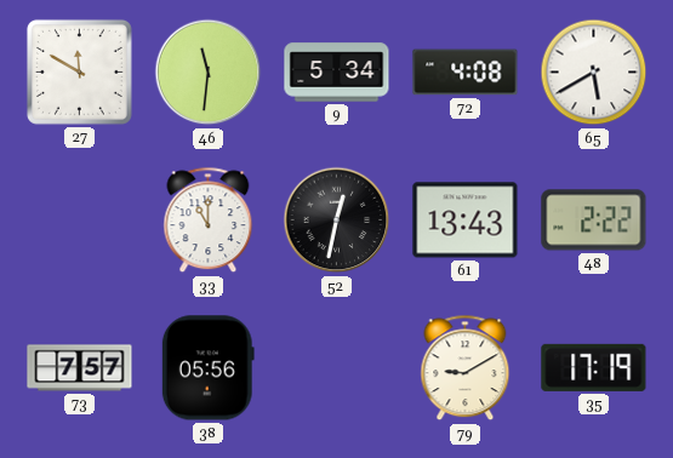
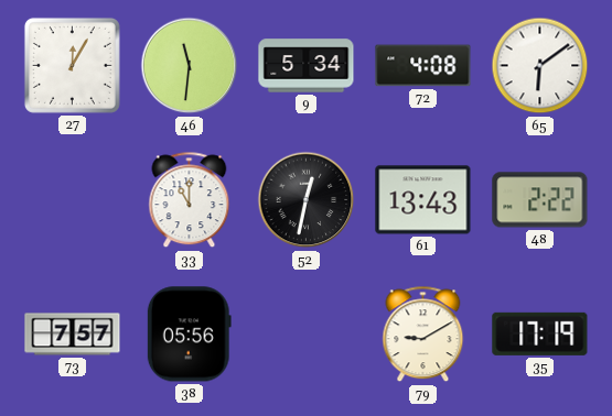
27: 11:50 -> 12:05 (72, 65)
65: 5:40 -> 6:09 (540, 66)
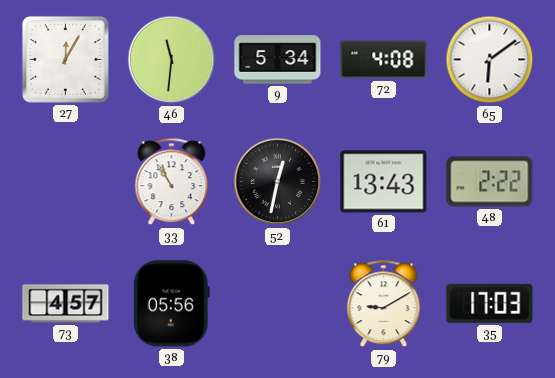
33: 11:00 -> 10:55 (172, 182)
73: 7:57 -> 4:57 (66, 304)
35: 17:19 -> 17:03 (490, 303)
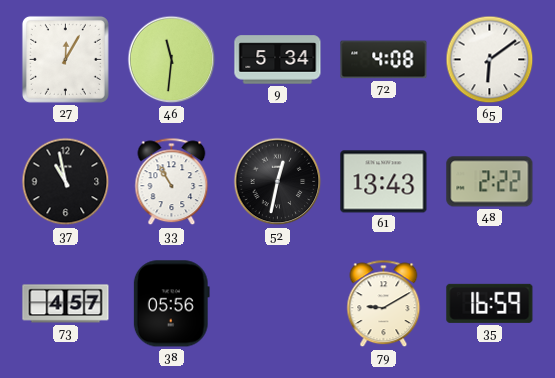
37: none -> 10:58 (66, 182)
35: 17:03 -> 16:59 (490, 303)
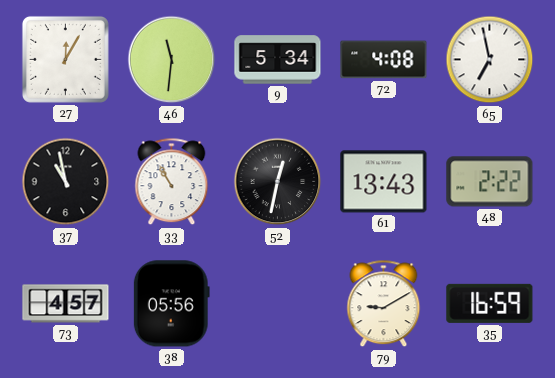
65: 6:09 -> 6:58 (490, 60)
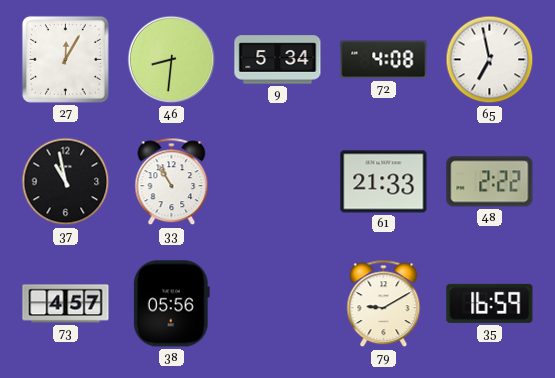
46: 11:31 -> 8:31 (172, 60)
52: 12:32 -> none (278, 182)
61: 13:43 -> 21:33 (384, 182)
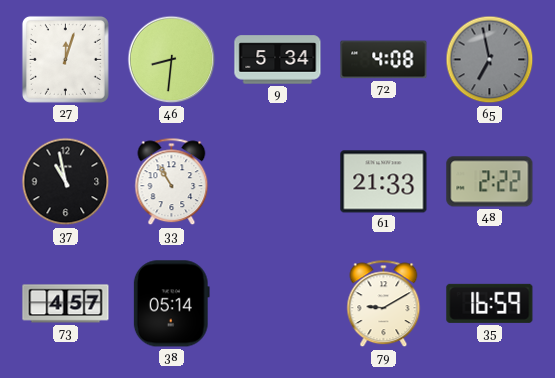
27: 12:05 -> 12:03 (65, 59)
65 dial: white -> grey (490, 60)
38: 05:56 -> 05:14 (171, 304)
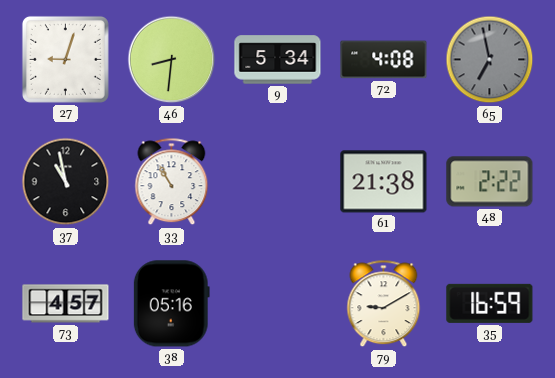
27: 12:03 -> 9:03 (65, 59)
61: 21:33 -> 21:38 (384, 182)
38: 05:14 -> 05:16 (171, 304)
